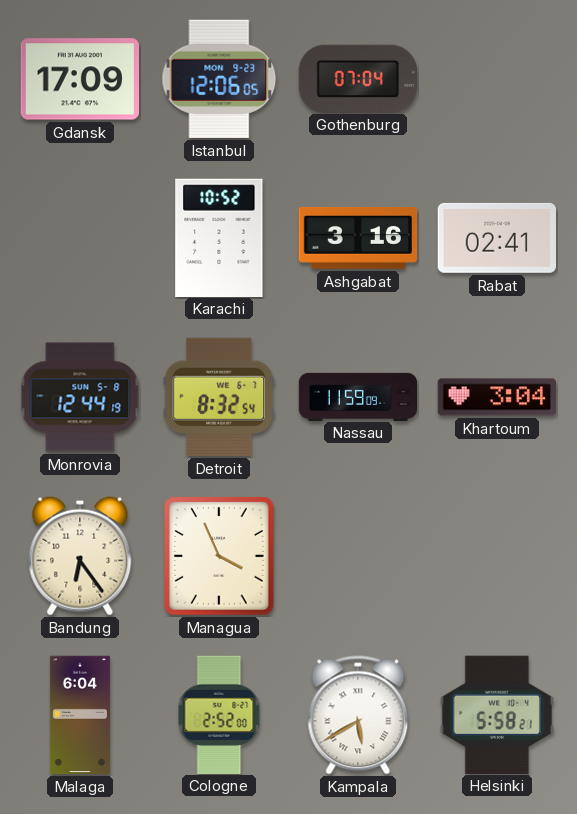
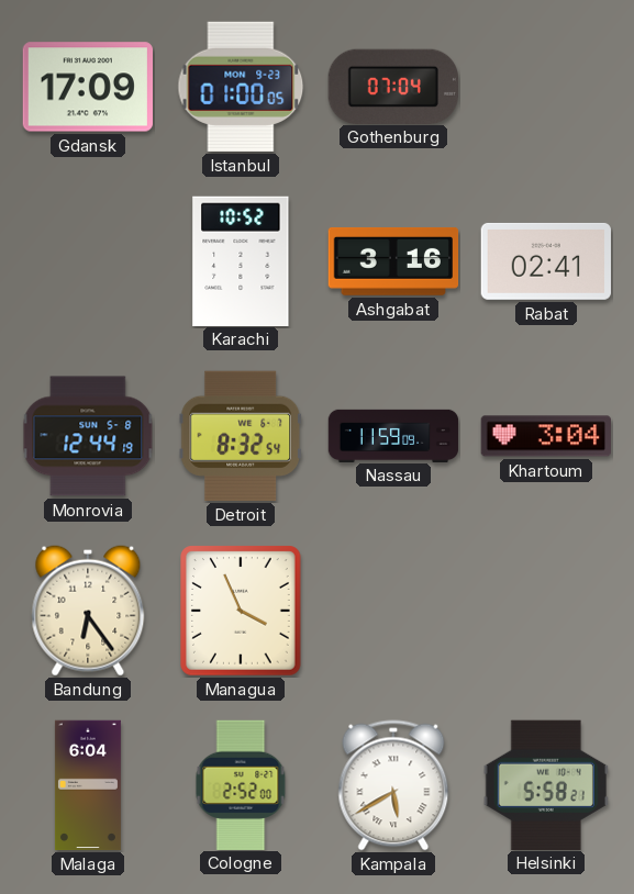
Istanbul: 12:06 -> 01:00 (241, 87)
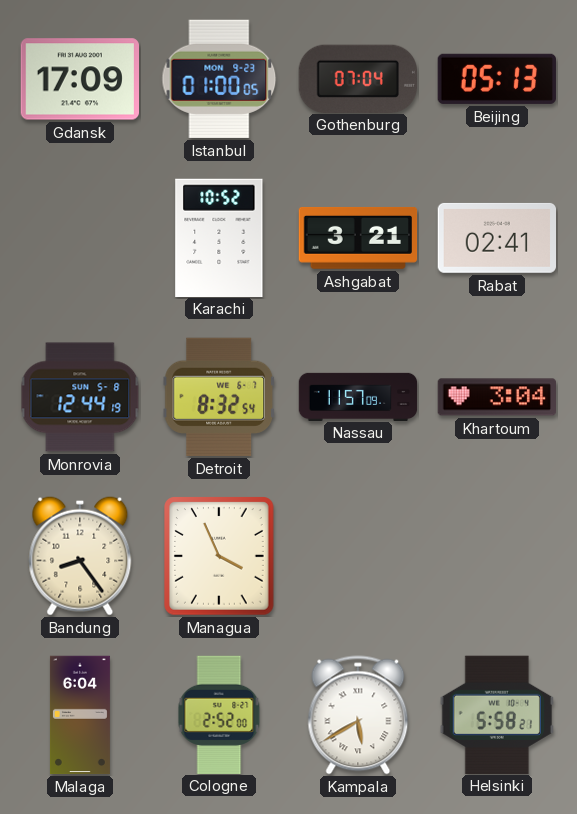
Beijing: none -> 05:13 (496, 79)
Ashgabat: 3:16 -> 3:21 (358, 238)
Nassau: 11:59 -> 11:57 (358, 396)
Bandung: 6:24 -> 8:24 (80, 556)
